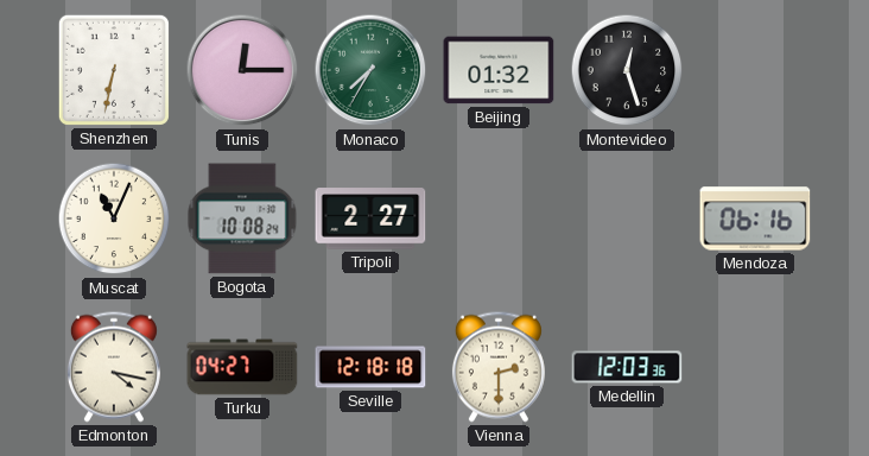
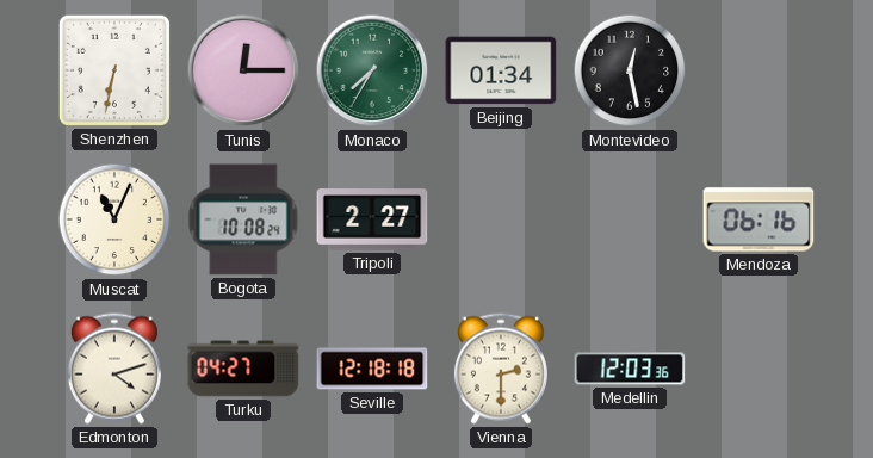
Beijing: 01:32 -> 01:34 (501, 70)
Montevideo: 12:27 -> 12:28 (630, 70)
Edmonton: 4:17 -> 4:12 (114, 369)
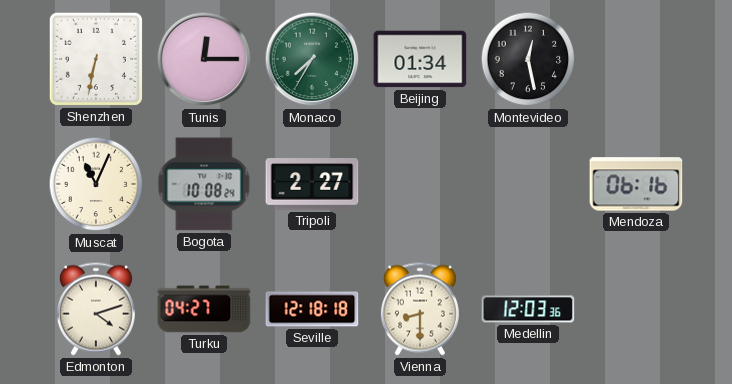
Vienna: 2:30 -> 8:30 (420, 309)
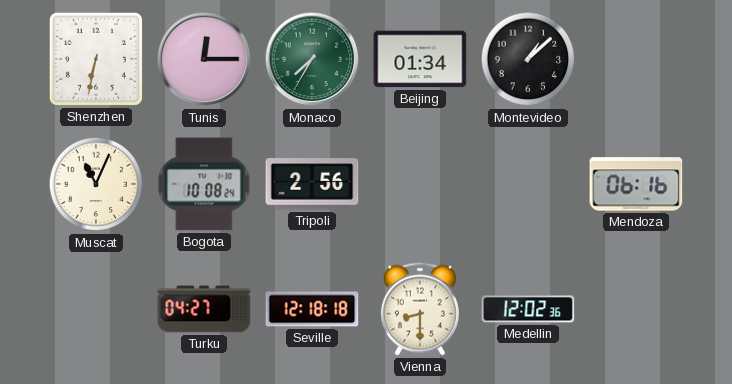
Montevideo: 12:28 -> 1:08 (528, 59)
Tripoli: 2:27 -> 2:56 (312, 184)
Edmonton: 4:12 -> none (96, 309)
Medellin: 12:03 -> 12:02 (528, 309)
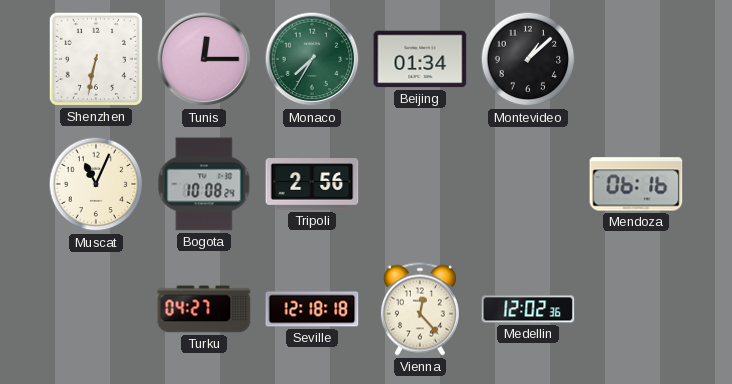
Vienna: 8:30 -> 12:23 (420, 309)
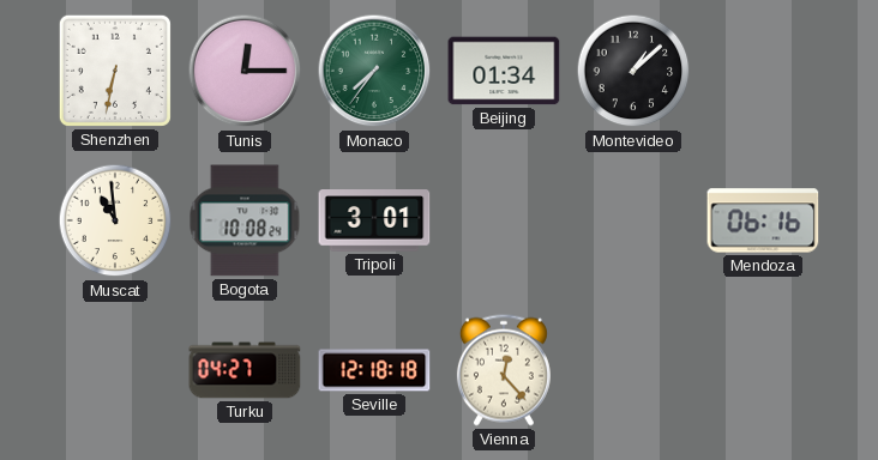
Monaco: 7:35 -> 7:36 (374, 71)
Muscat: 11:04 -> 10:59 (115, 220)
Tripoli: 2:56 -> 3:01 (374, 220)
Medellin: 12:02 -> none (528, 309)
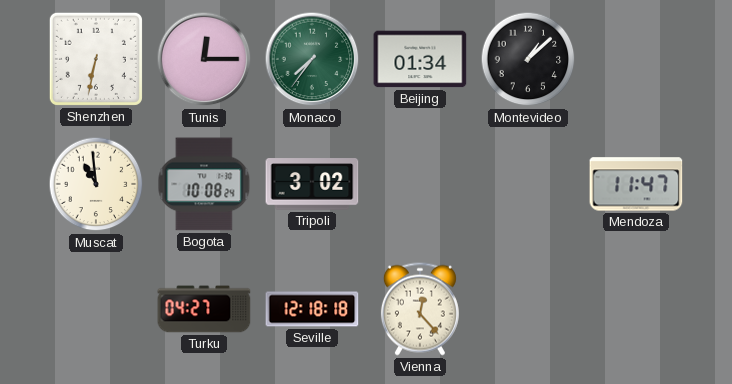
Tripoli: 3:01 -> 3:02 (312, 184)
Mendoza: 06:16 -> 11:47 (636, 184)
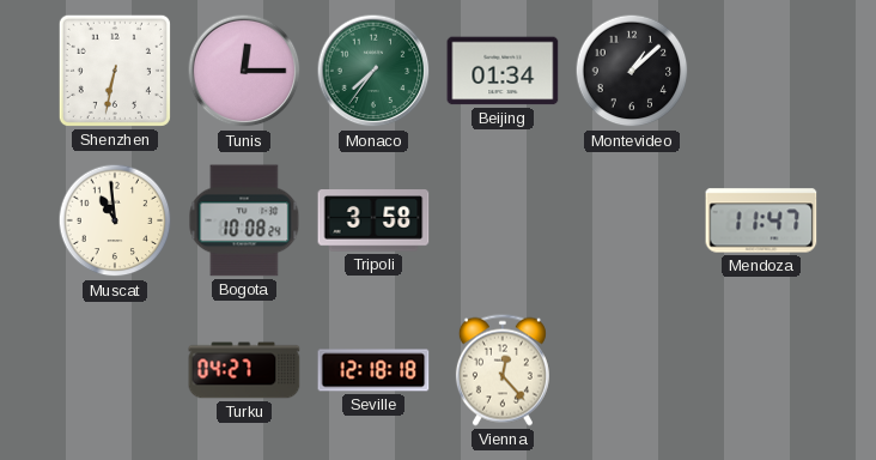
Tripoli: 3:02 -> 3:58 (373, 220)
